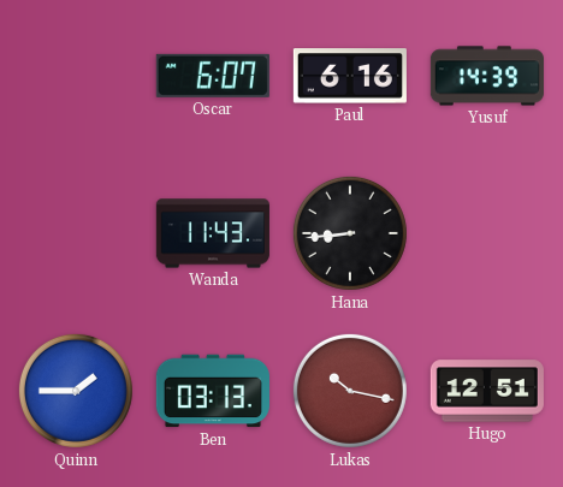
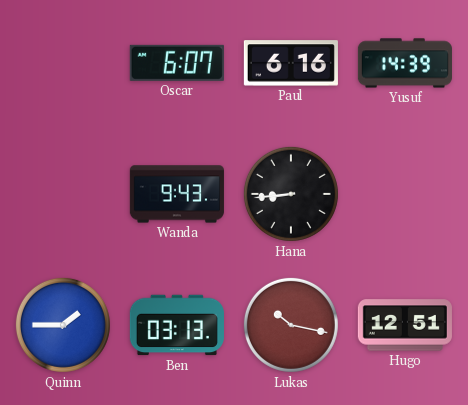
Wanda: 11:43 -> 9:43 (177, 194)
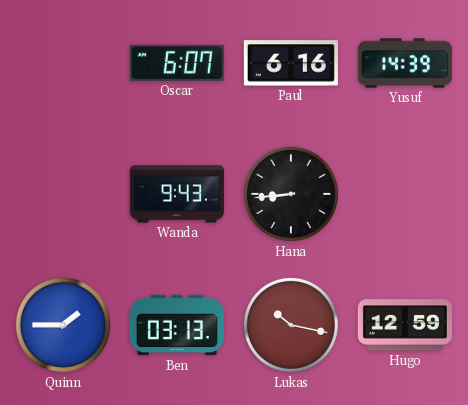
Hugo: 12:51 -> 12:59 (405, 325)
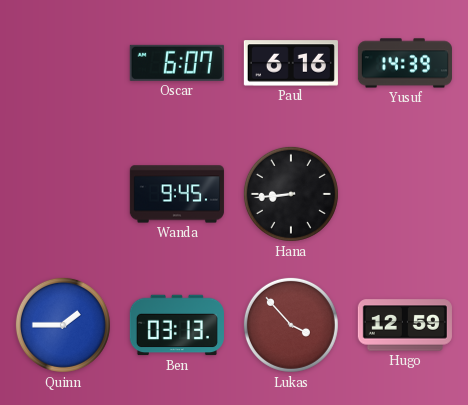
Wanda: 9:43 -> 9:45 (177, 194)
Lukas: 10:17 -> 3:53 (291, 325)
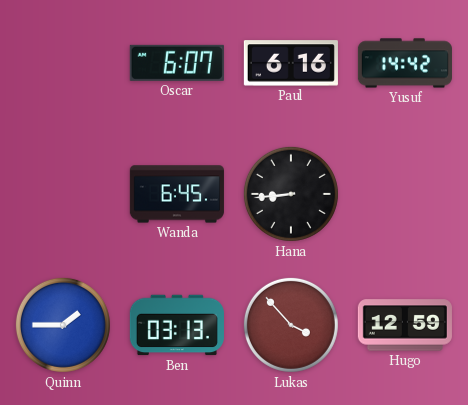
Yusuf: 14:39 -> 14:42 (405, 63)
Wanda: 9:45 -> 6:45 (177, 194)
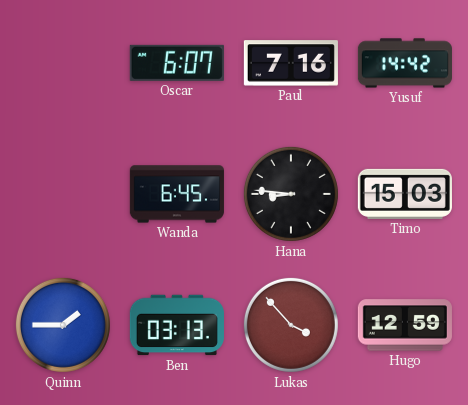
Paul: 6:16 -> 7:16 (291, 63)
Hana: 8:44 -> 8:46 (291, 194)
Timo: none -> 15:03 (405, 194)
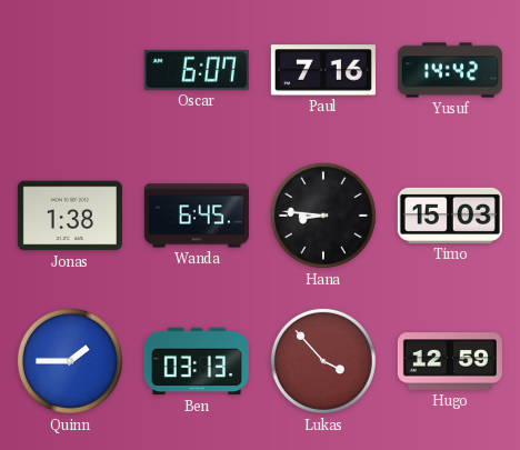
Jonas: none -> 1:38 (70, 216)
